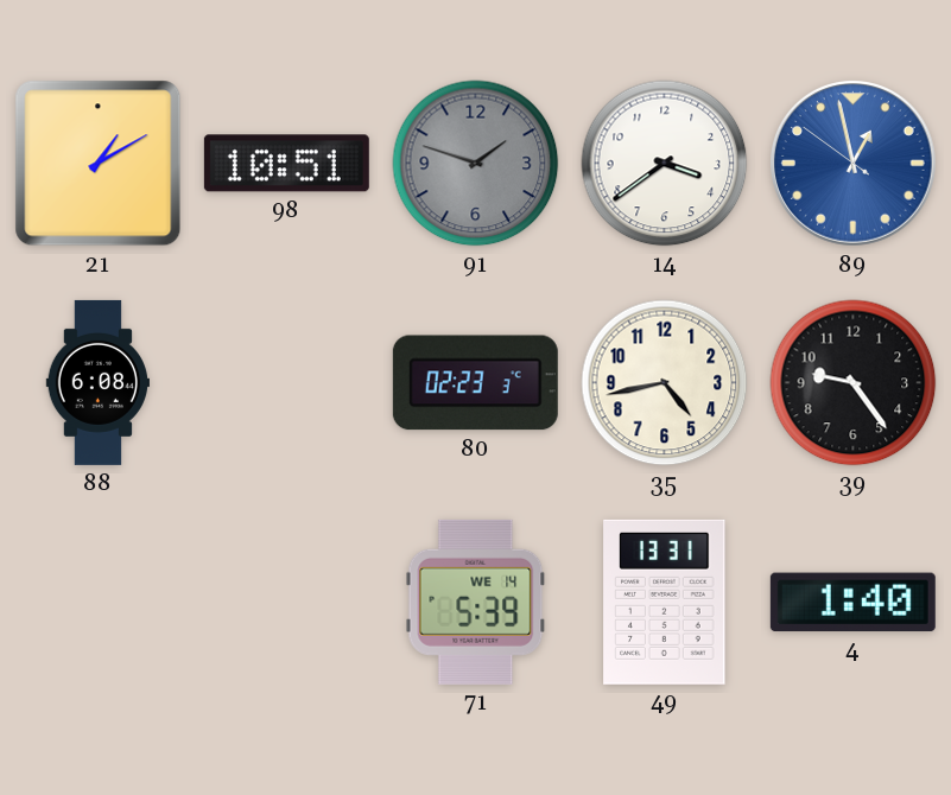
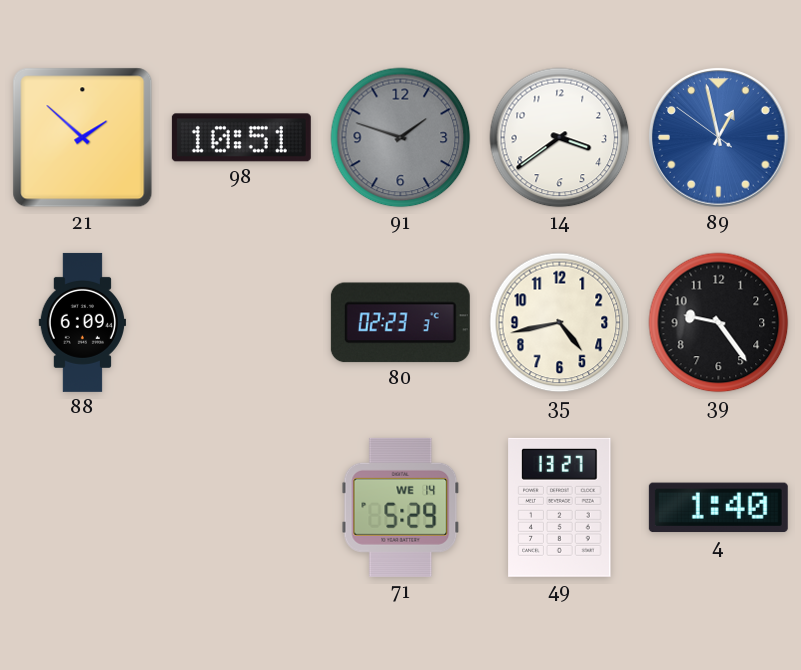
21: 1:10 -> 1:52 (83, 138)
88: 6:08 -> 6:09 (82, 322)
71: 5:39 -> 5:29 (401, 507)
49: 13:31 -> 13:27 (560, 507)
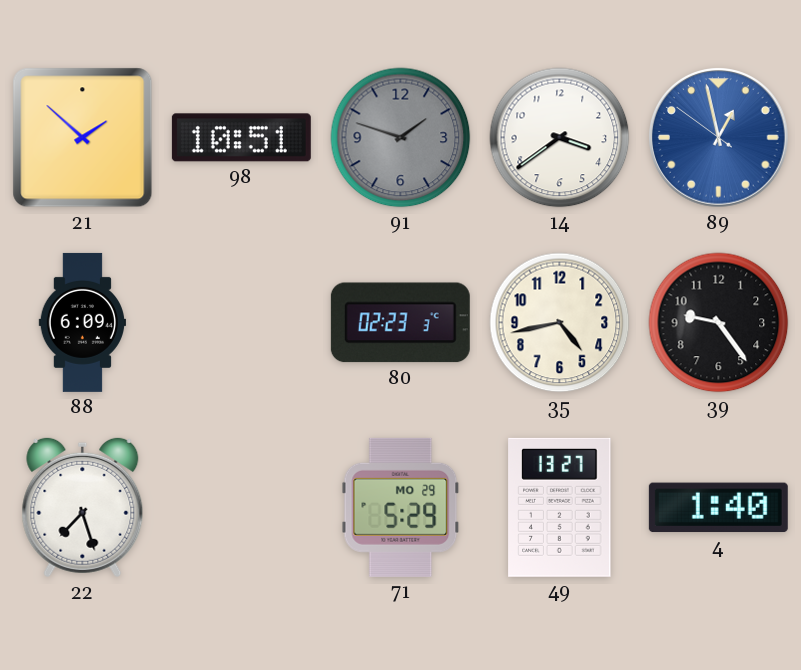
22: none -> 7:27 (83, 508)
71 date: WE 14 -> MO 29 (401, 507)
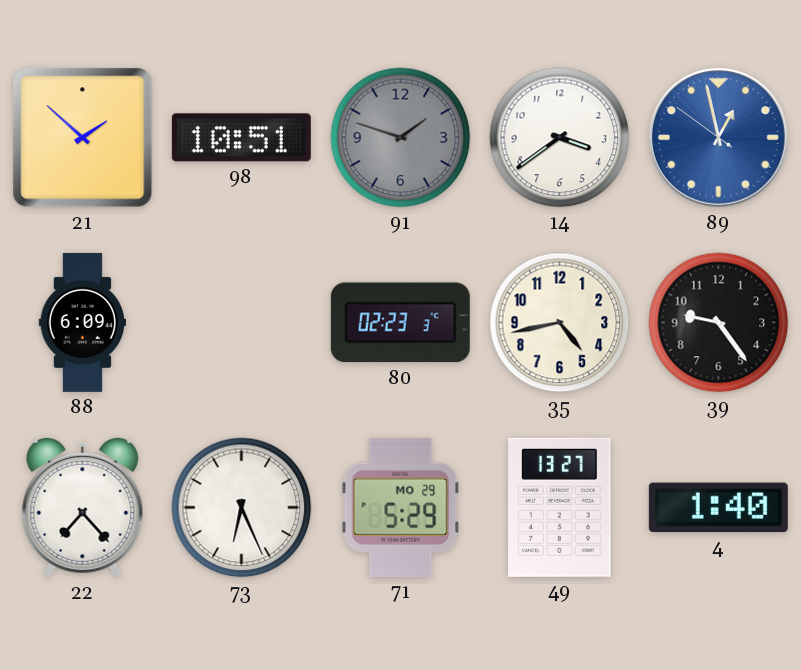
22: 7:27 -> 7:23 (83, 508)
73: none -> 6:26 (242, 508)
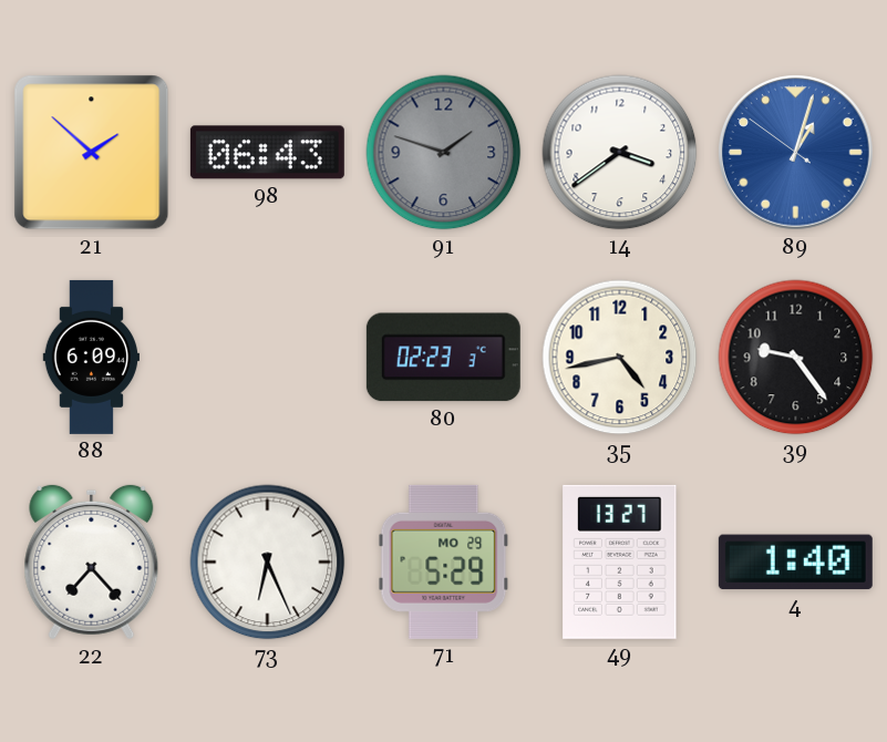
98: 10:51 -> 06:43 (267, 153)
89: 12:57 -> 1:02 (796, 153)
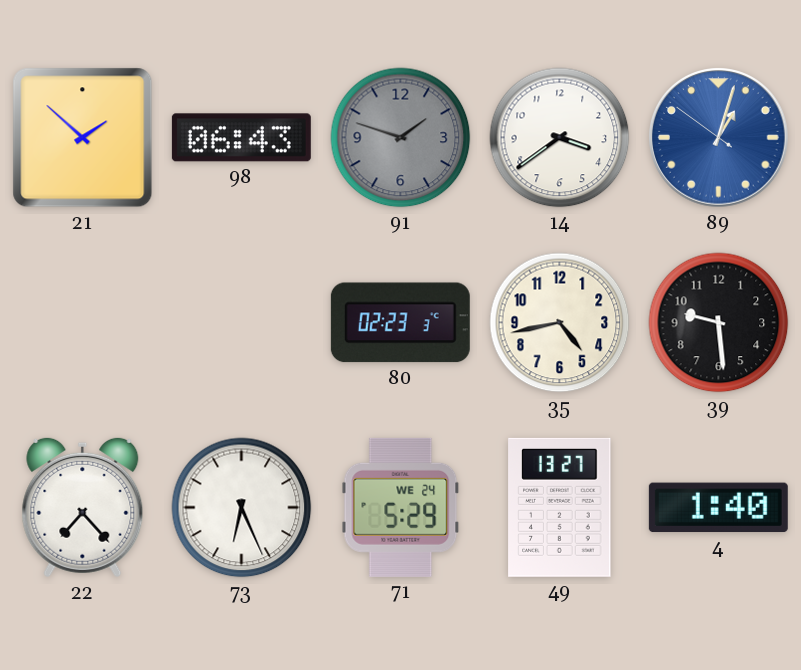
88: 6:09 -> none (91, 357)
39: 9:24 -> 9:29 (719, 323)
71 date: MO 29 -> WE 24 (401, 507)
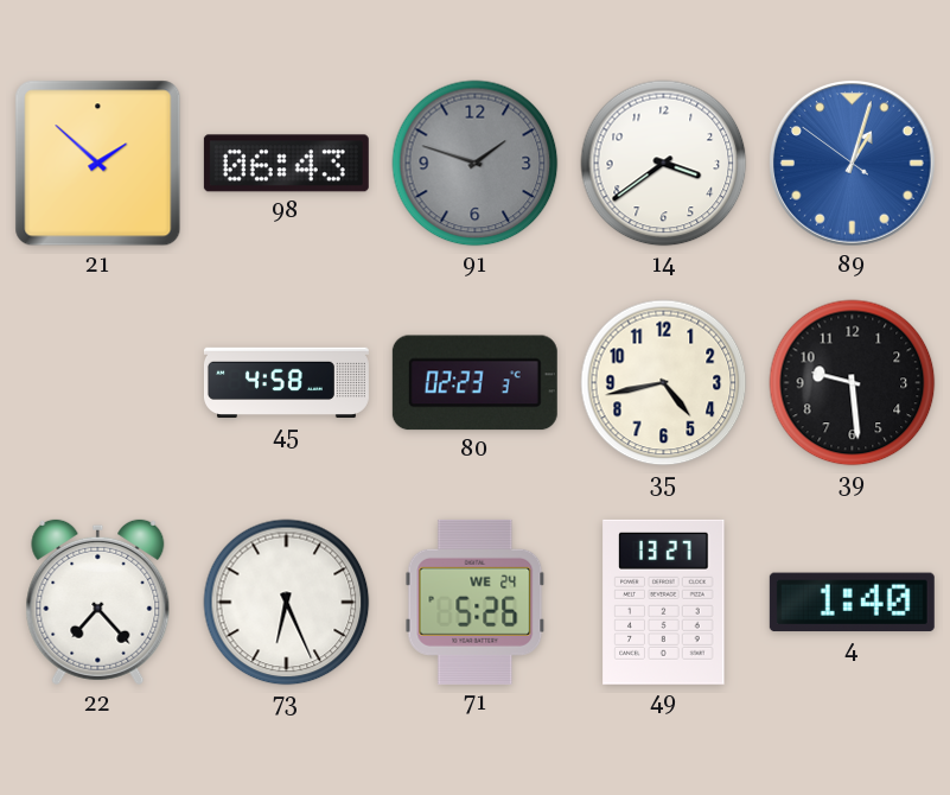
45: none -> 4:58 (286, 383)
71: 5:29 -> 5:26 (476, 602)
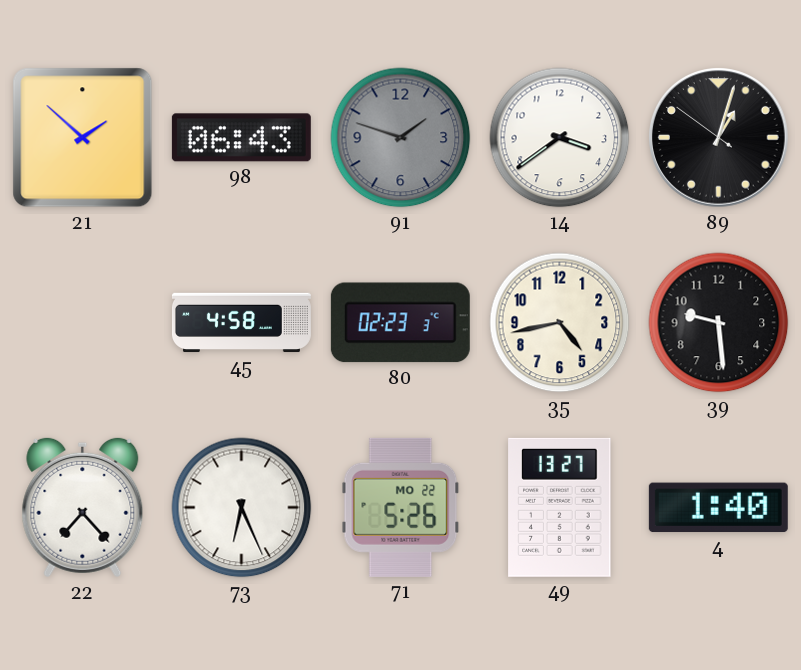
89 dial: blue -> black (719, 138)
71 date: WE 24 -> MO 22 (401, 507)
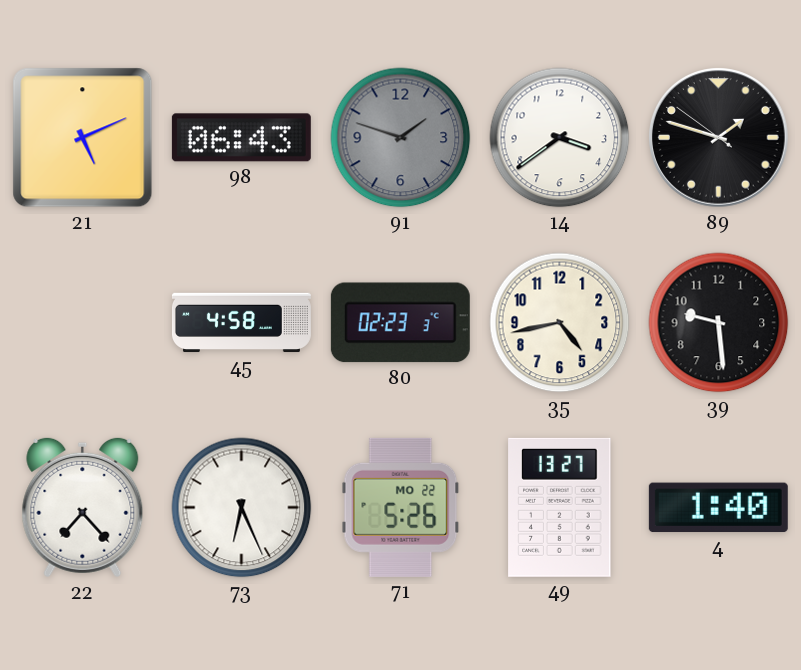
21: 1:52 -> 5:11 (83, 138)
89: 1:02 -> 1:47 (719, 138)
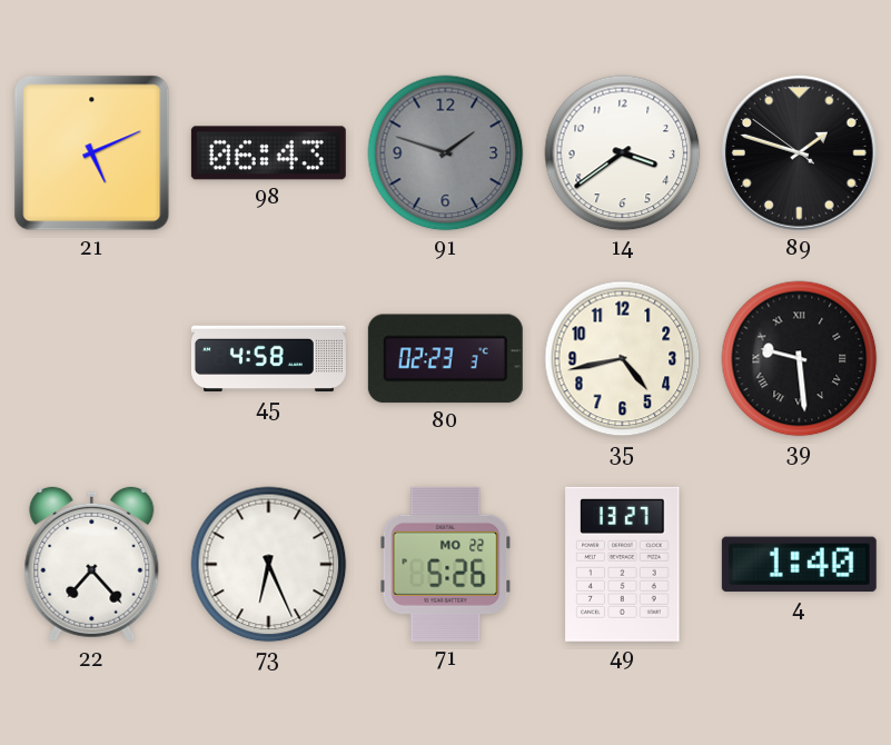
39 numerals: Arabic -> Roman (800, 359)
